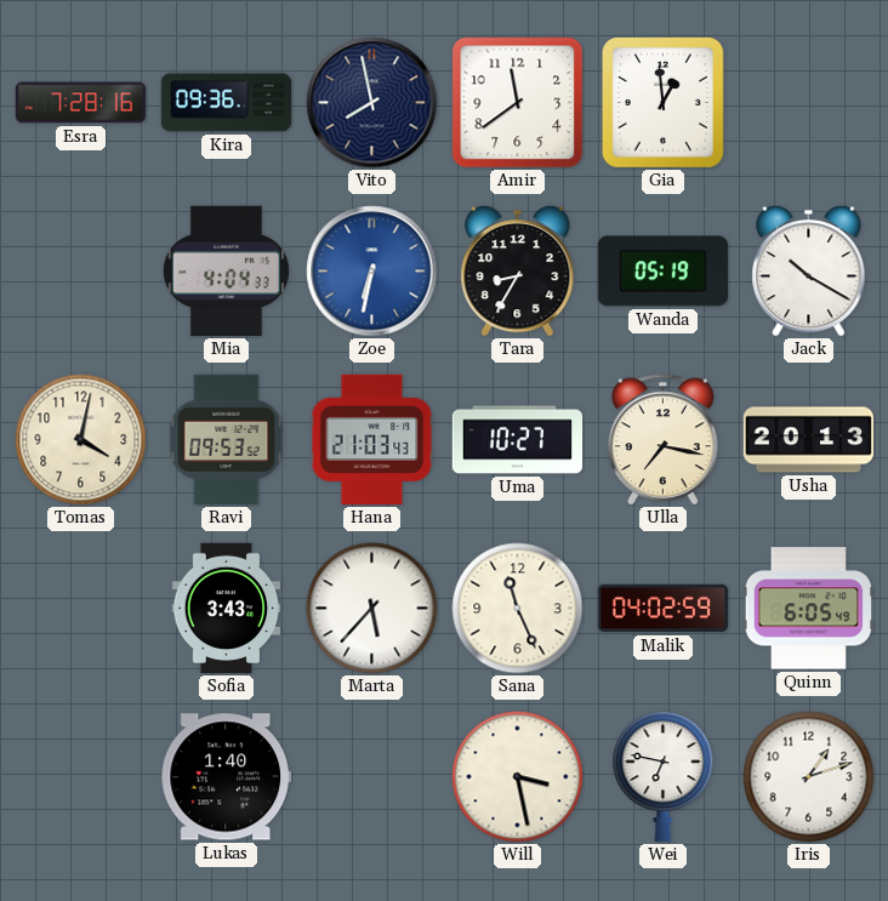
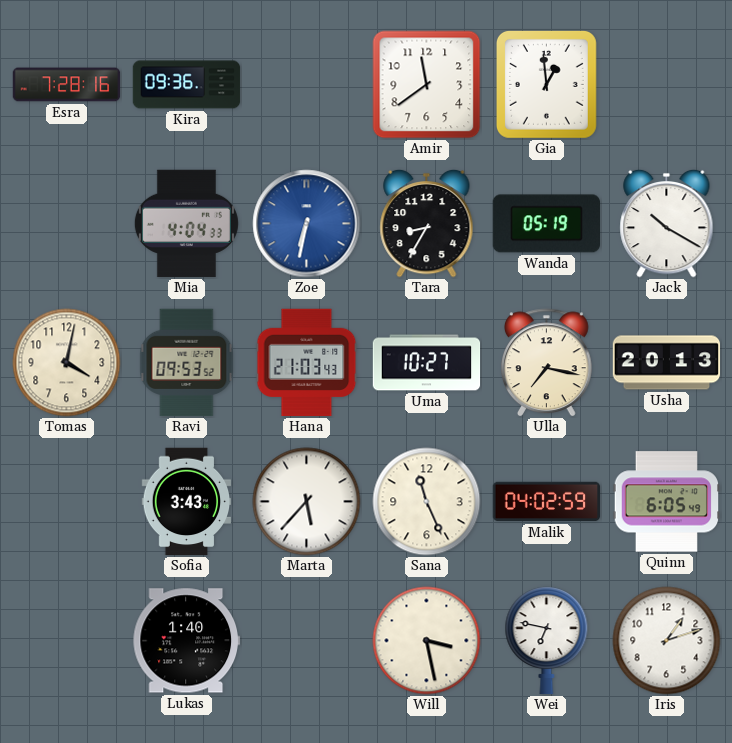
Vito: 7:58 -> none (372, 103)
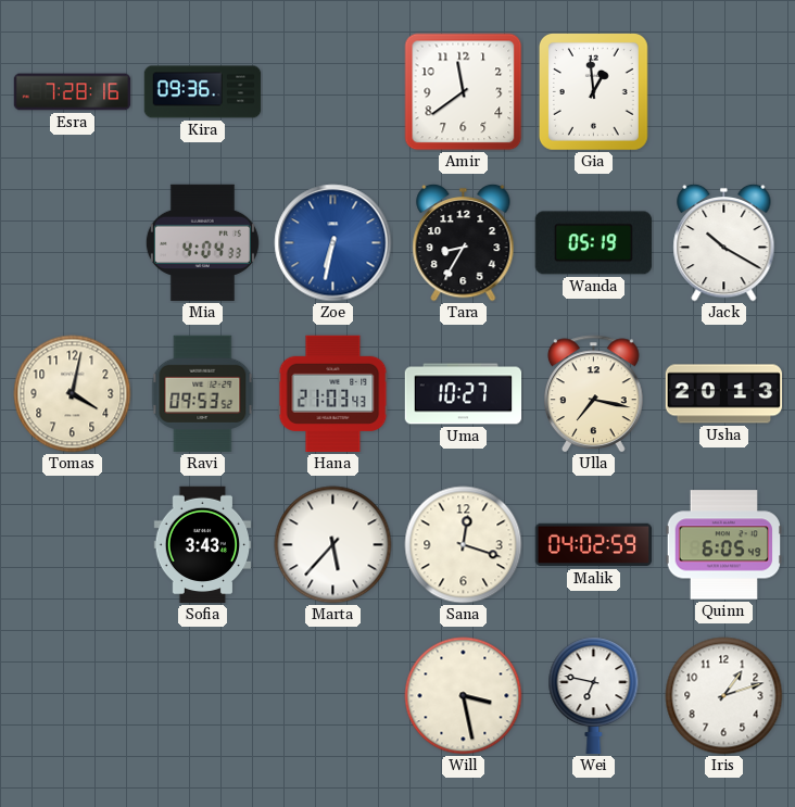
Sana: 11:26 -> 12:18 (464, 545)
Lukas: 1:40 -> none (186, 641)
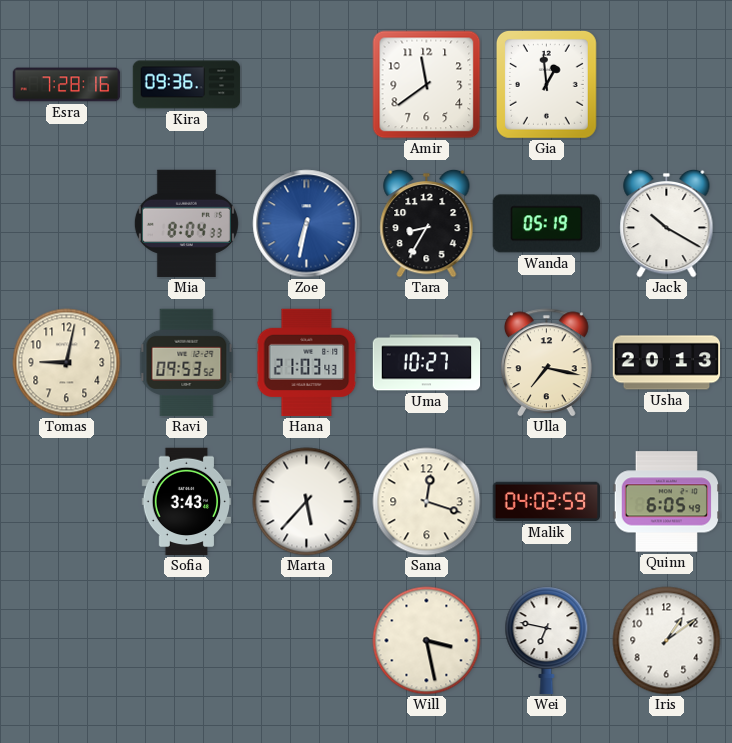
Mia: 4:04 -> 8:04 (186, 224)
Tomas: 4:02 -> 9:02 (67, 363)
Iris: 1:12 -> 1:09 (667, 641)
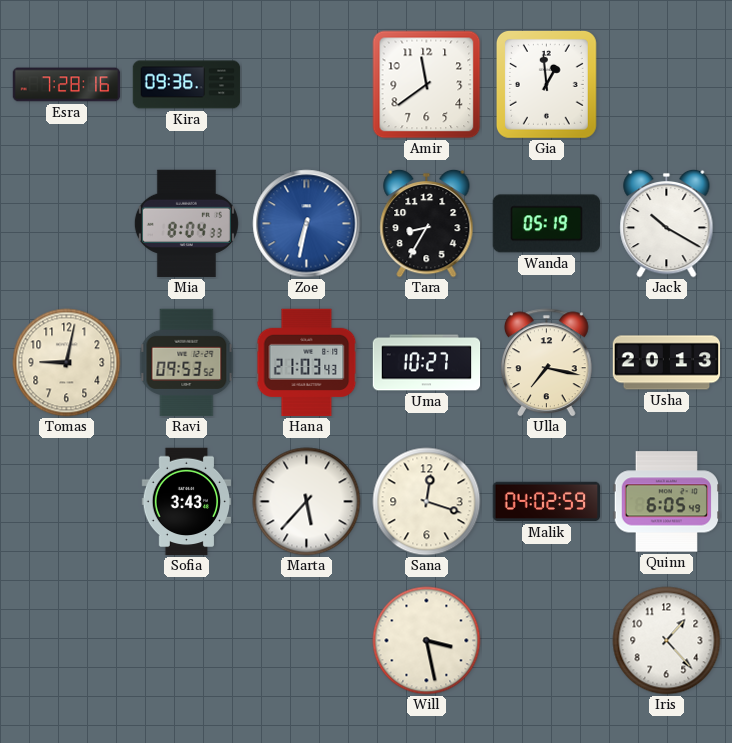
Wei: 6:47 -> none (547, 641)
Iris: 1:09 -> 1:23 (667, 641)
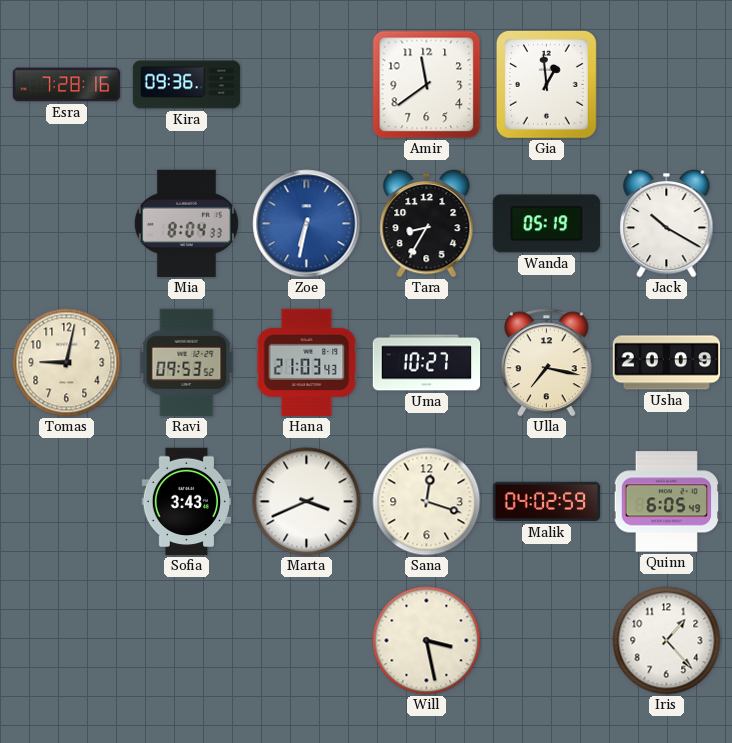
Usha: 20:13 -> 20:09 (667, 363)
Marta: 5:37 -> 3:41 (307, 502)
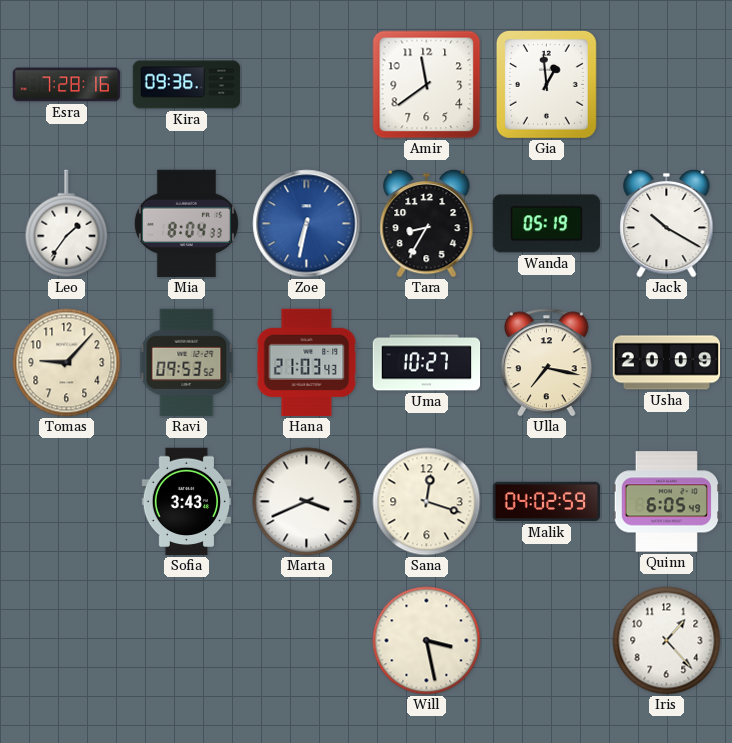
Leo: none -> 1:36 (67, 224)
Tomas: 9:02 -> 9:07 (67, 363)
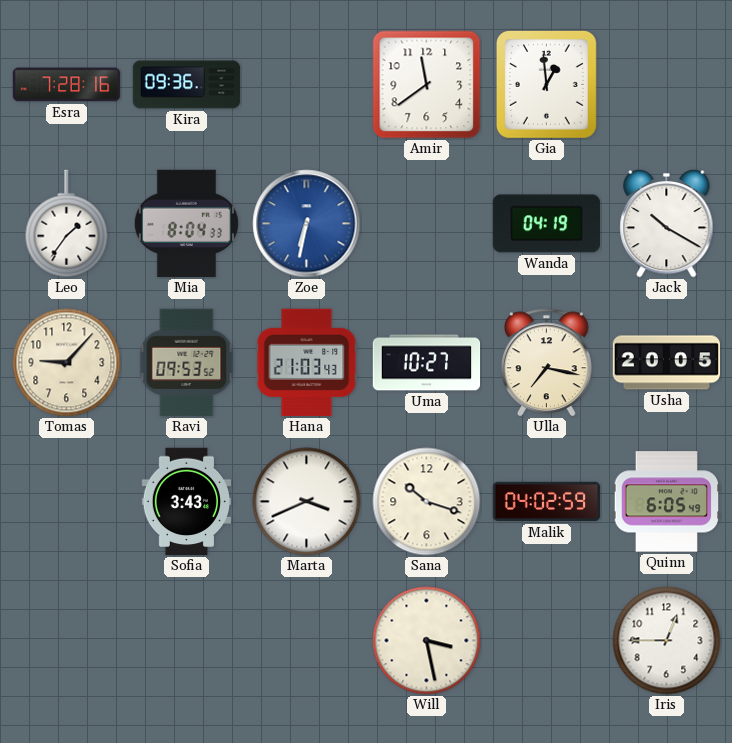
Tara: 8:35 -> none (427, 223)
Wanda: 05:19 -> 04:19 (546, 224)
Usha: 20:09 -> 20:05 (667, 363)
Sana: 12:18 -> 10:18 (427, 502)
Iris: 1:23 -> 12:45 (667, 641)
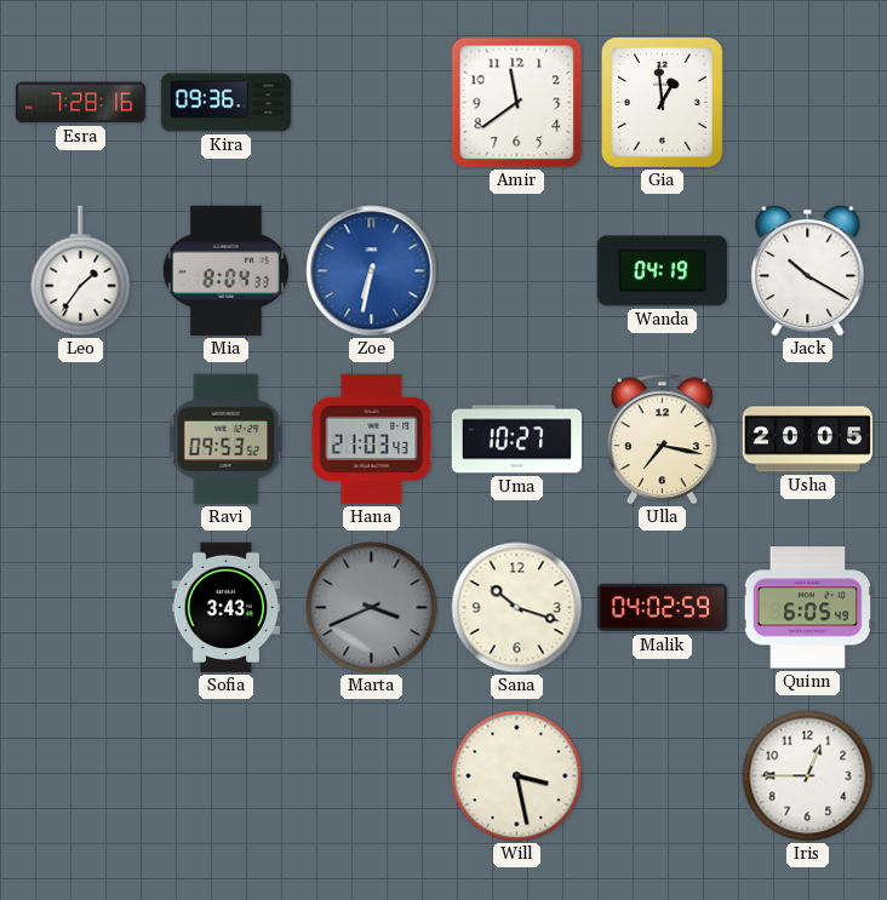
Tomas: 9:07 -> none (67, 363)
Marta dial: white -> grey (372, 608)
